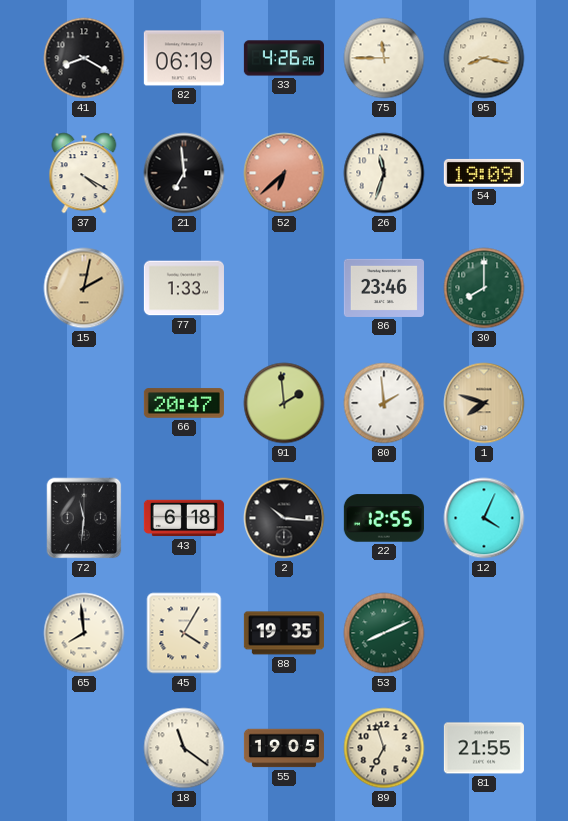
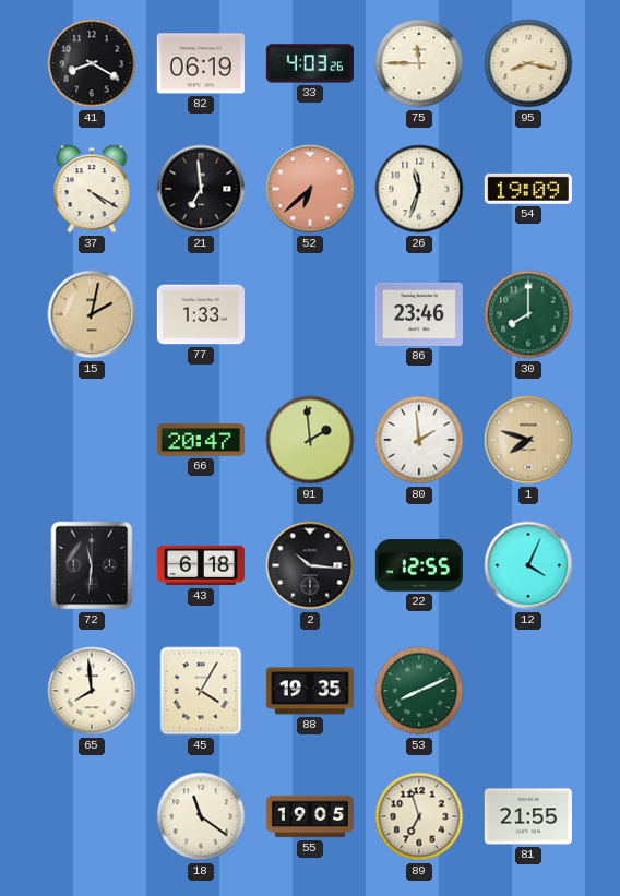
33: 4:26 -> 4:03 (310, 63)
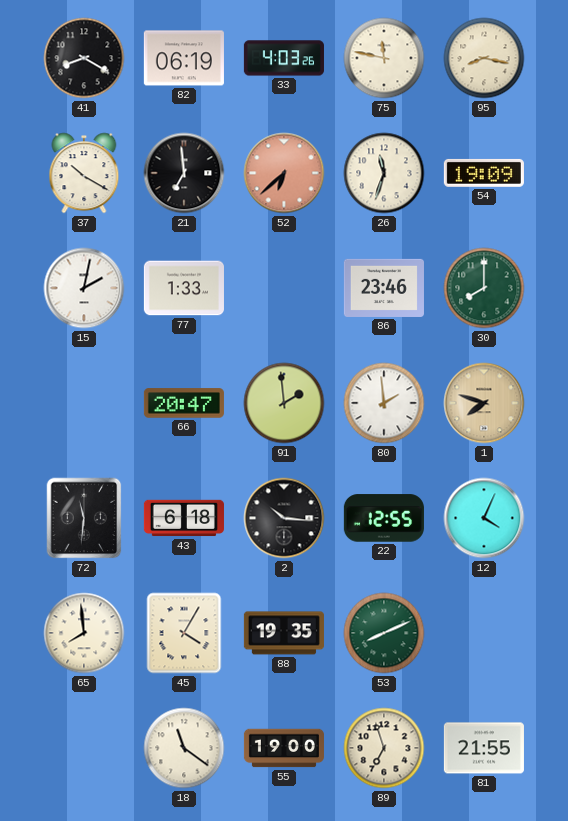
75: 11:45 -> 11:47 (384, 58)
37: 4:20 -> 10:20 (84, 173)
15 dial: champagne -> white (84, 288)
55: 19:05 -> 19:00 (284, 748)
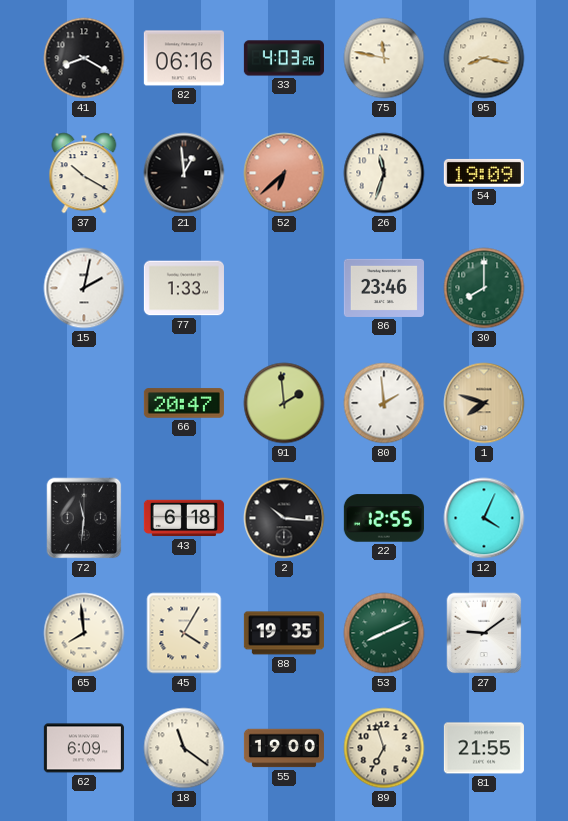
82: 06:19 -> 06:16 (184, 58)
21: 6:59 -> 12:59 (184, 173)
27: none -> 9:09 (484, 633)
62: none -> 6:09 (84, 748)
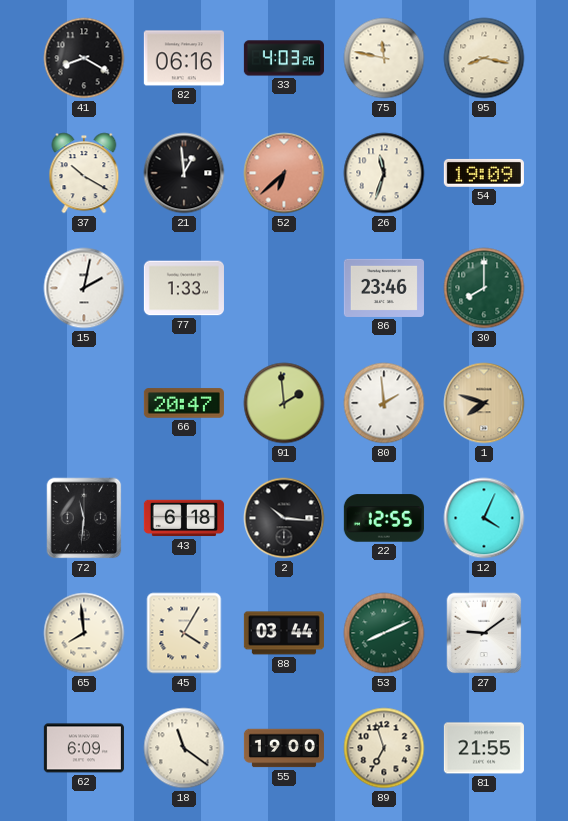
88: 19:35 -> 03:44 (284, 633)
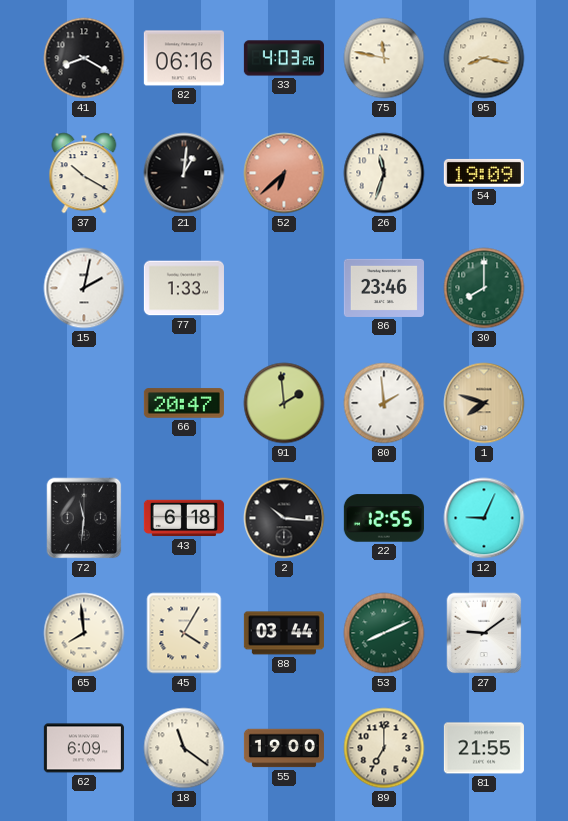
21: 12:59 -> 1:01 (184, 173)
12: 4:04 -> 9:04 (484, 518)
89: 6:57 -> 7:00 (384, 748)
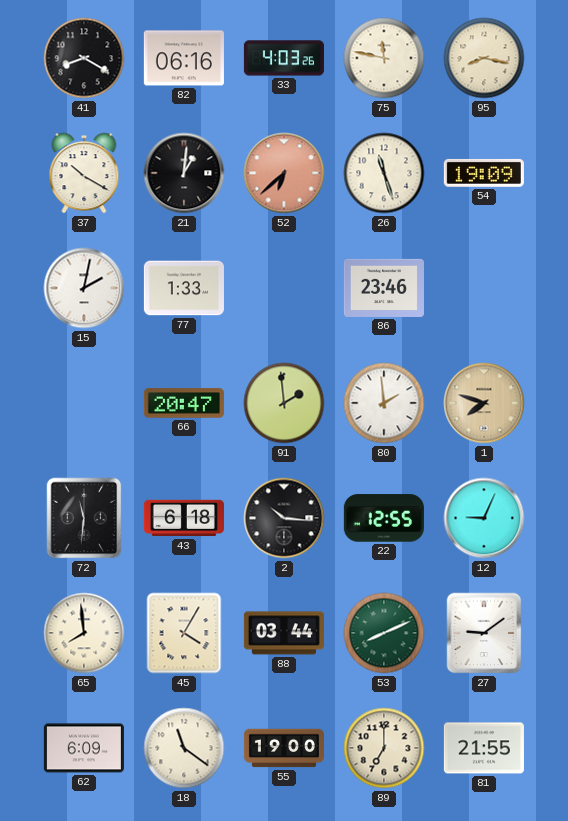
26: 11:33 -> 11:27 (384, 173)
30: 8:00 -> none (484, 288)
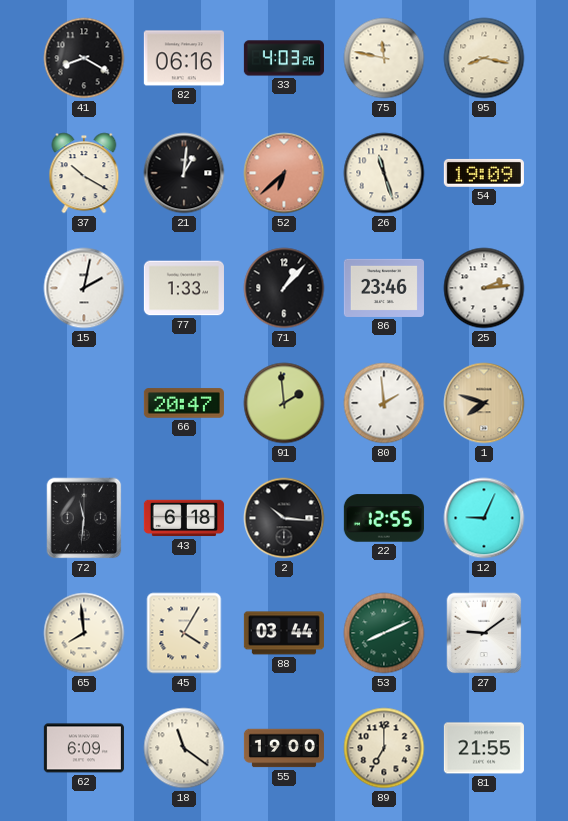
71: none -> 1:07 (284, 288)
25: none -> 2:14 (484, 288)
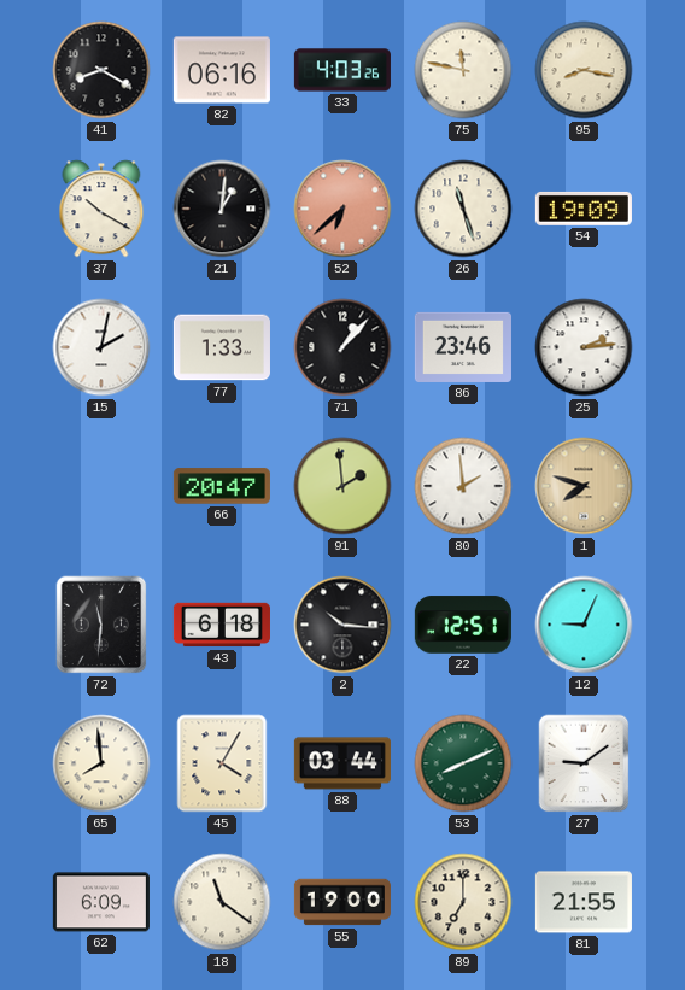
22: 12:55 -> 12:51 (463, 625)
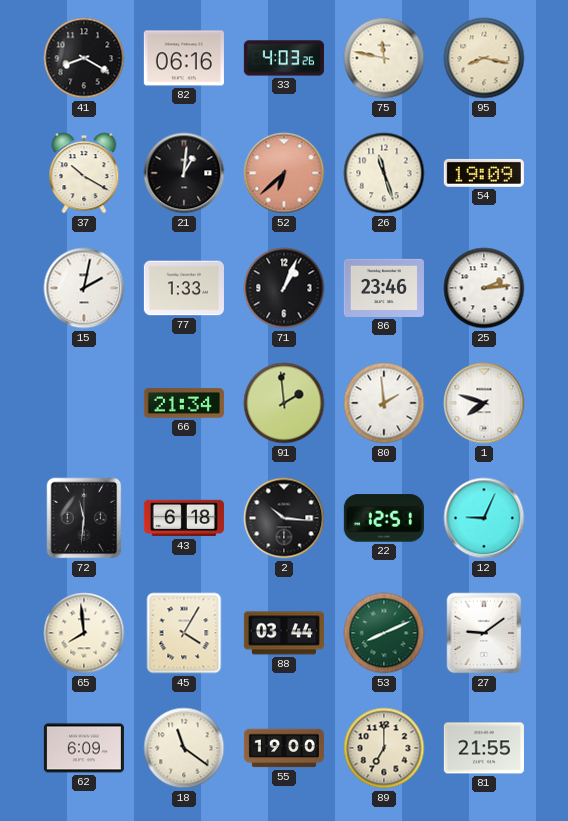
71: 1:07 -> 1:04 (284, 288)
66: 20:47 -> 21:34 (184, 403)
1 dial: champagne -> white (484, 403)
